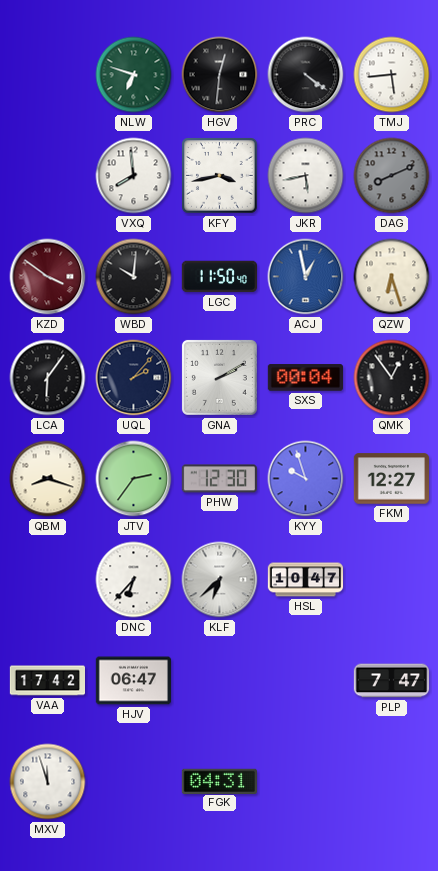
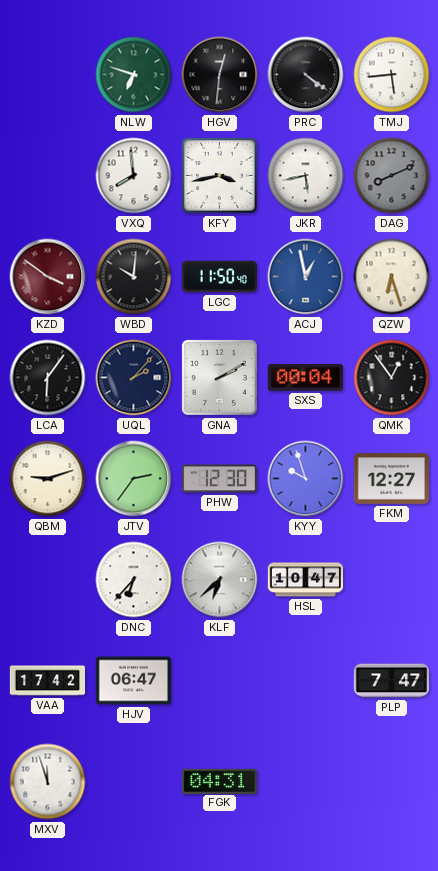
QBM: 8:18 -> 9:12 (48, 479)
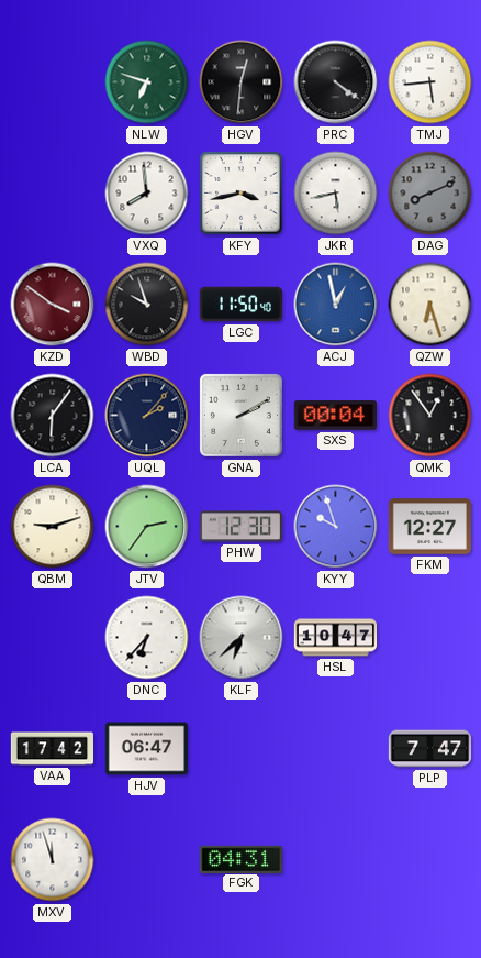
WBD: 10:01 -> 9:57 (147, 305)
